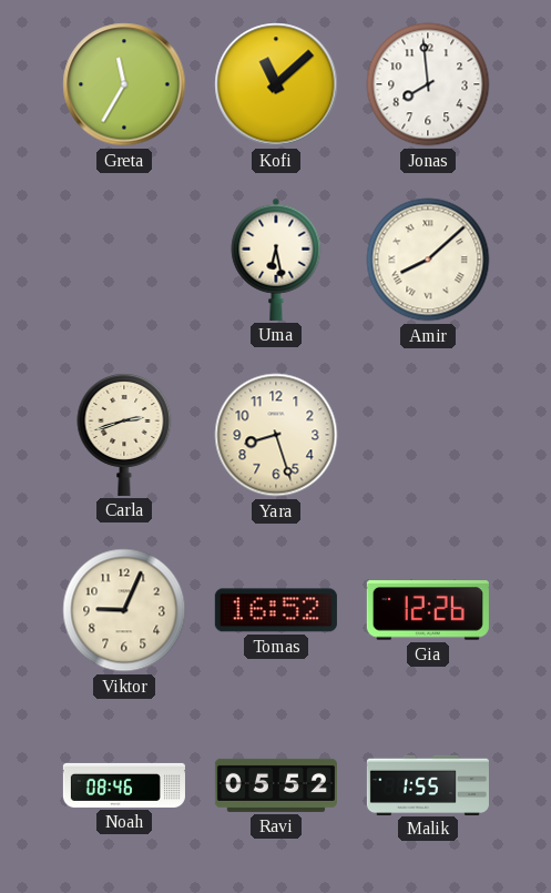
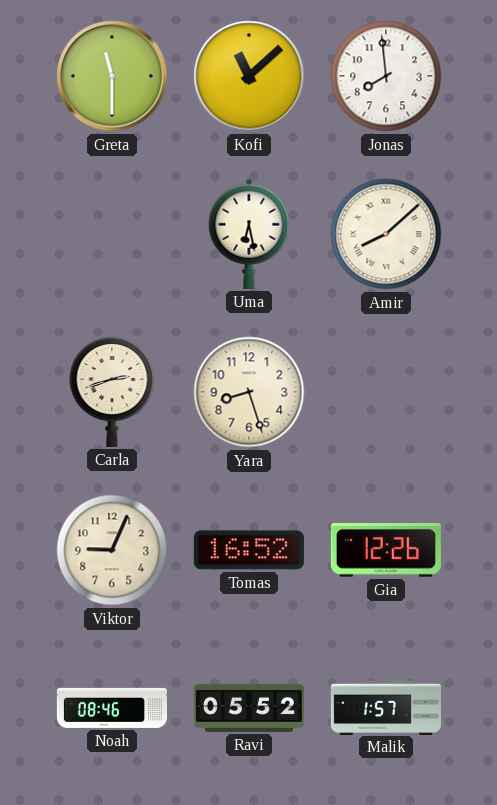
Greta: 11:35 -> 11:30 (112, 76)
Malik: 1:55 -> 1:57 (386, 707)
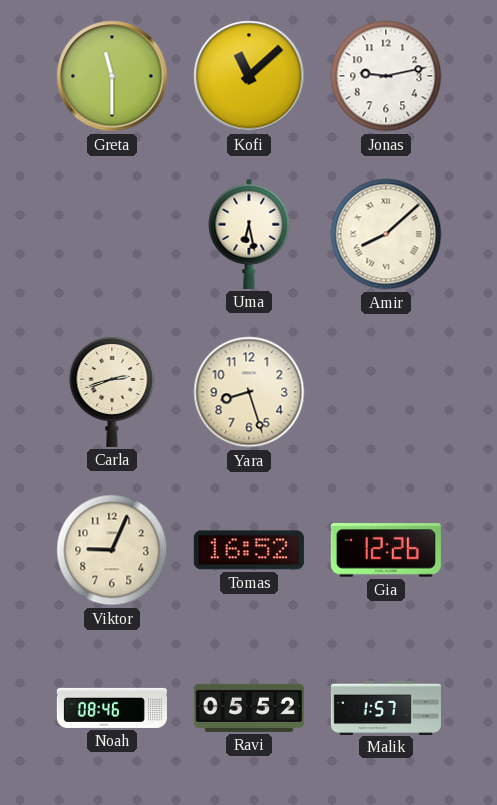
Jonas: 7:59 -> 9:13 (386, 76)
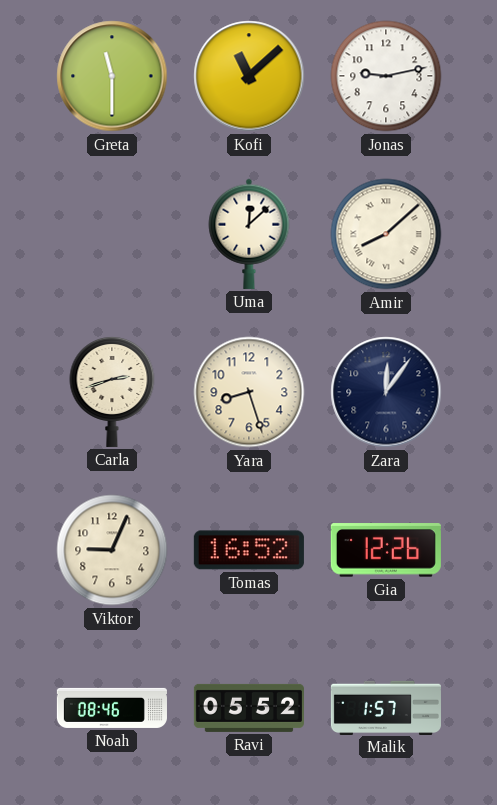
Uma: 6:28 -> 12:08 (249, 234)
Zara: none -> 12:06 (386, 392)
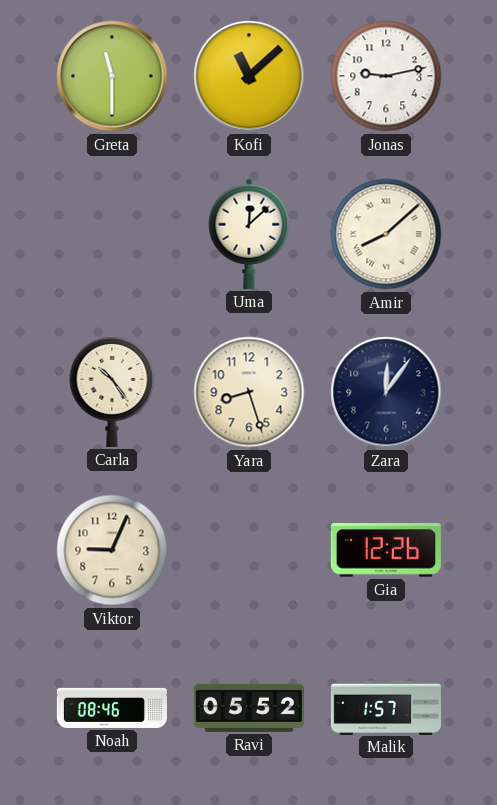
Carla: 2:42 -> 10:24 (112, 391)
Tomas: 16:52 -> none (249, 550)
